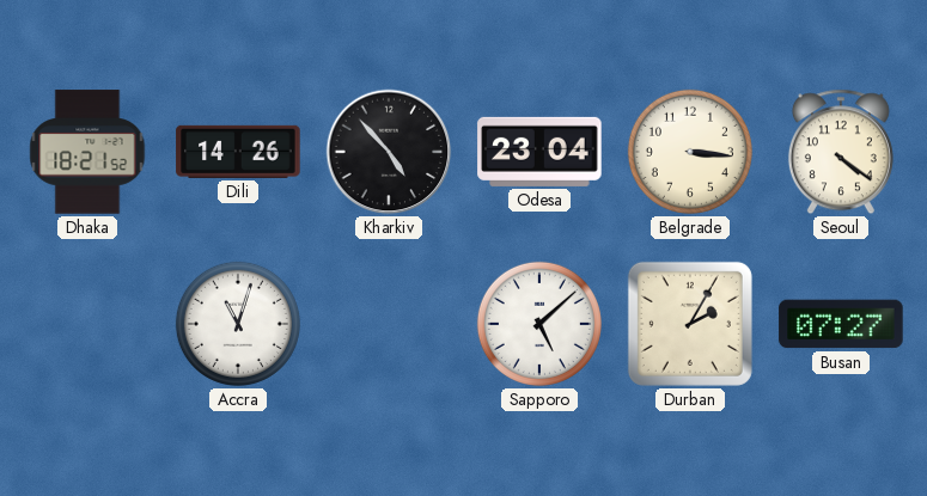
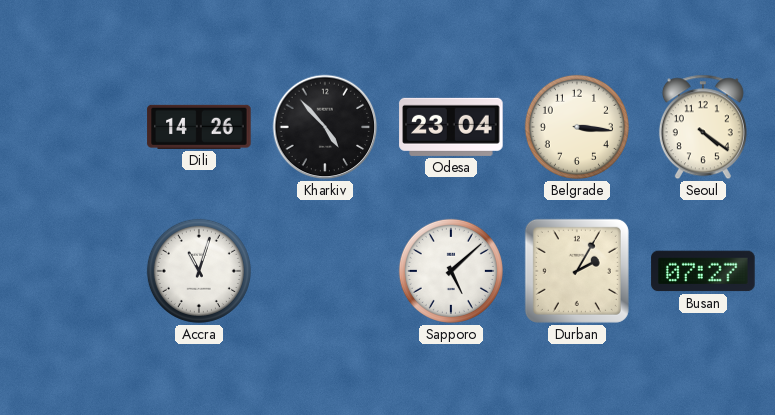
Dhaka: 18:21 -> none (87, 152)
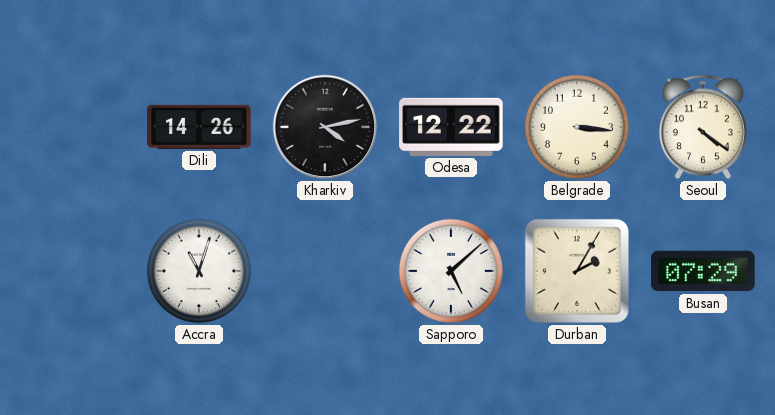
Kharkiv: 4:53 -> 4:13 (325, 127)
Odesa: 23:04 -> 12:22 (451, 127)
Busan: 07:27 -> 07:29 (703, 271)
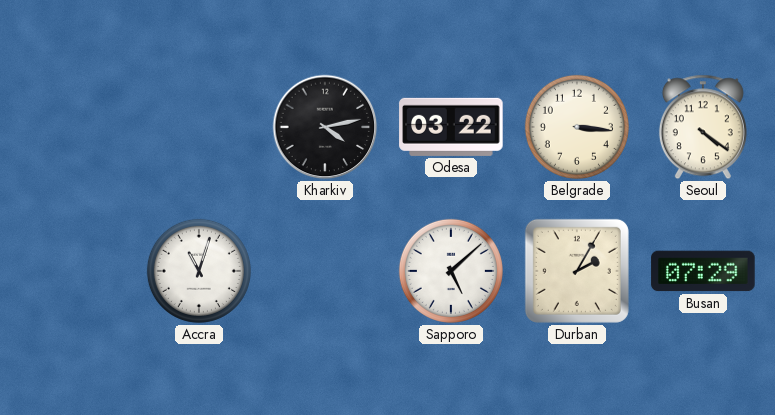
Dili: 14:26 -> none (199, 127)
Odesa: 12:22 -> 03:22 (451, 127)
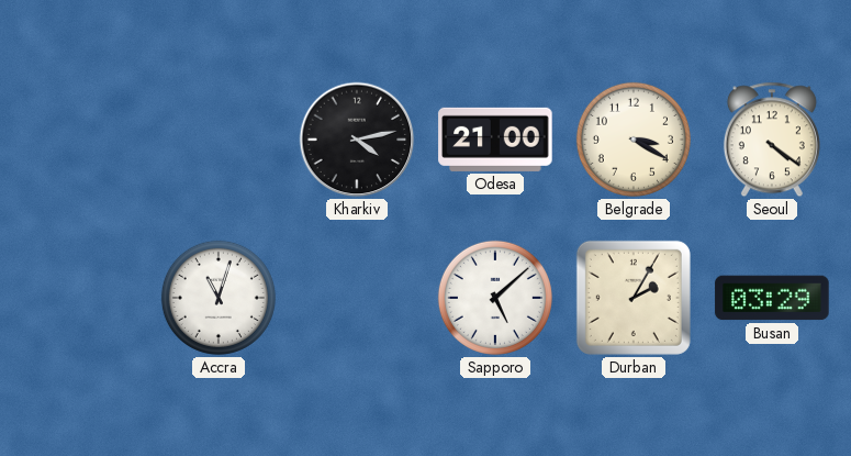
Odesa: 03:22 -> 21:00 (495, 140)
Belgrade: 3:16 -> 3:20 (634, 140)
Busan: 07:29 -> 03:29 (772, 298)
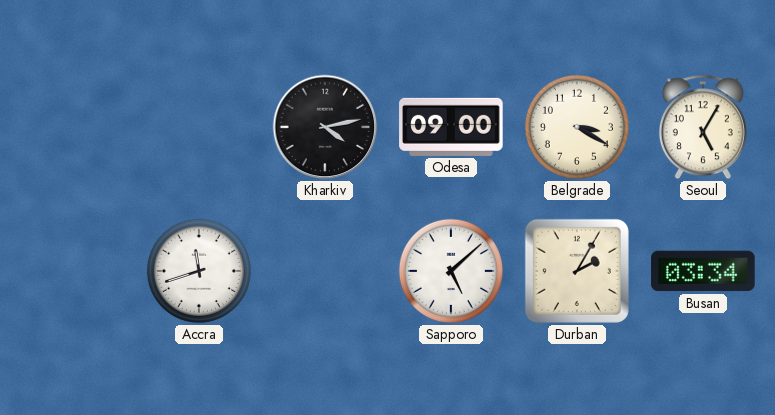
Odesa: 21:00 -> 09:00 (451, 127)
Seoul: 4:21 -> 5:05 (703, 127)
Accra: 11:03 -> 11:42 (199, 271)
Busan: 03:29 -> 03:34 (703, 271)
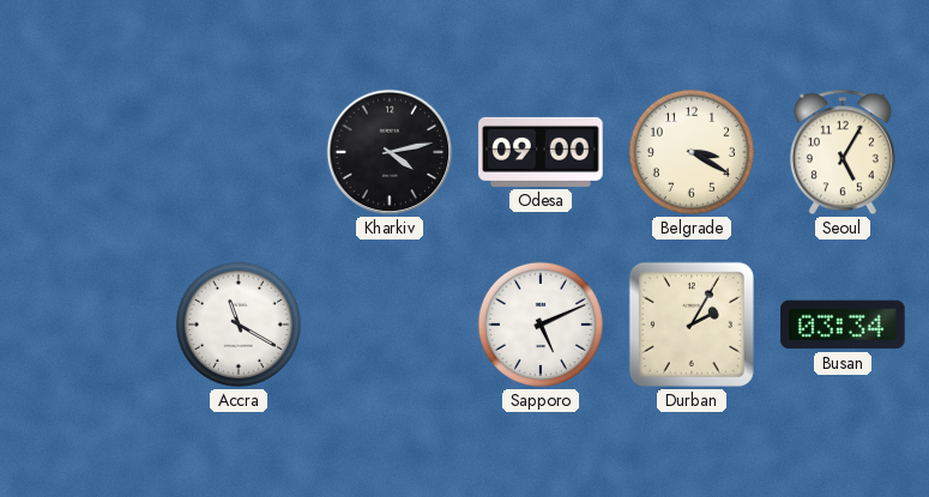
Accra: 11:42 -> 11:20 (239, 325)
Sapporo: 5:08 -> 5:11 (541, 325)
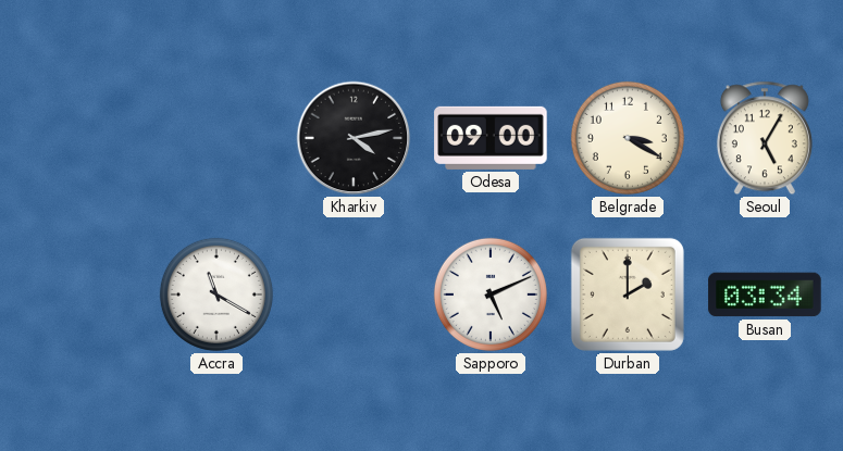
Durban: 2:05 -> 2:00 (628, 295)
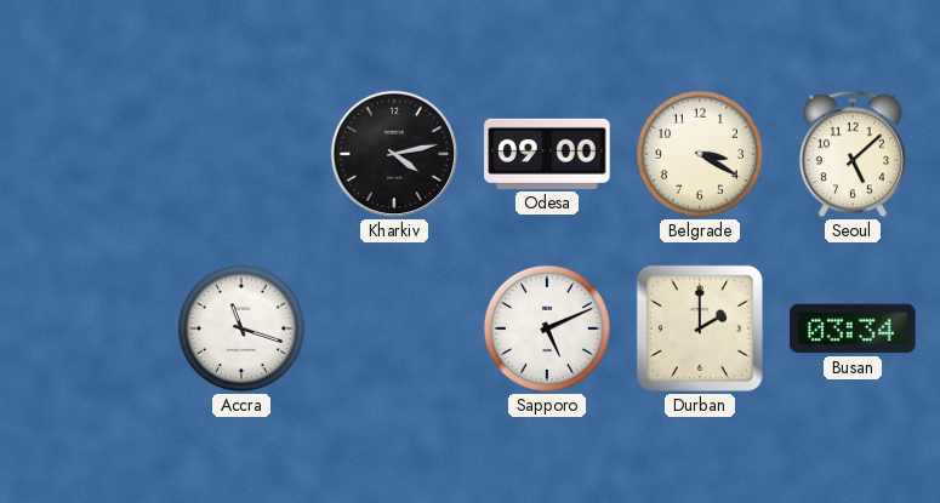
Seoul: 5:05 -> 5:08 (853, 154)
Accra: 11:20 -> 11:18 (241, 328)
